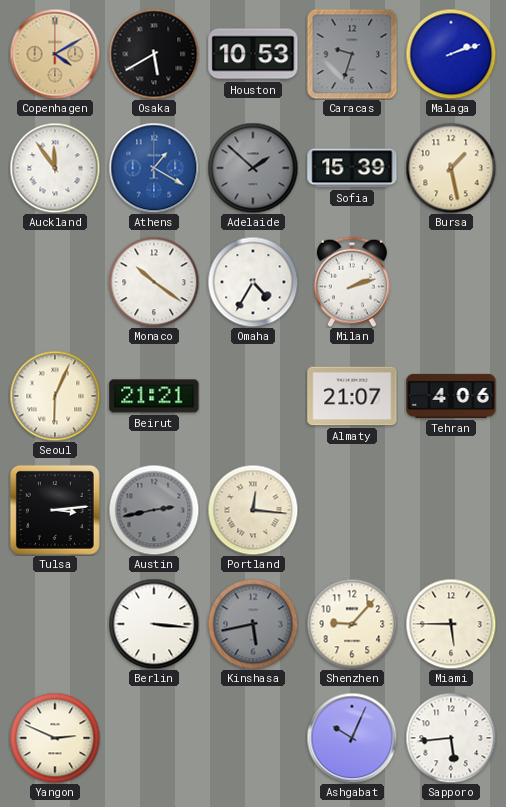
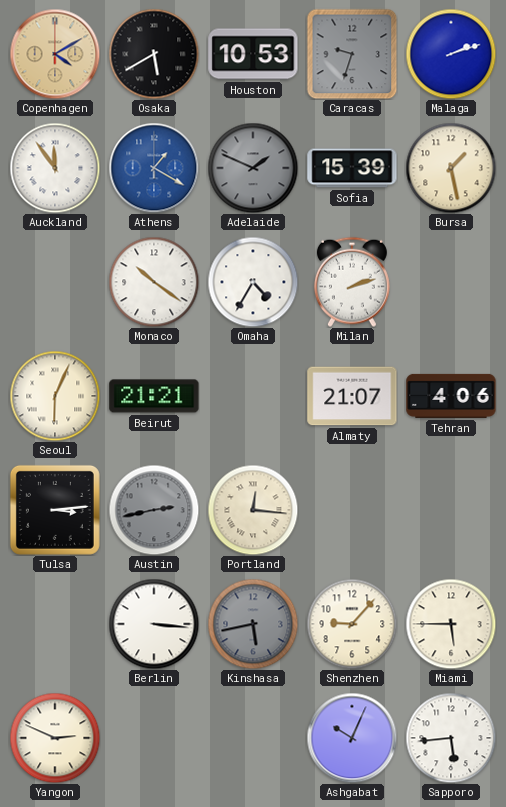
Adelaide: 1:52 -> 1:49 (253, 168)
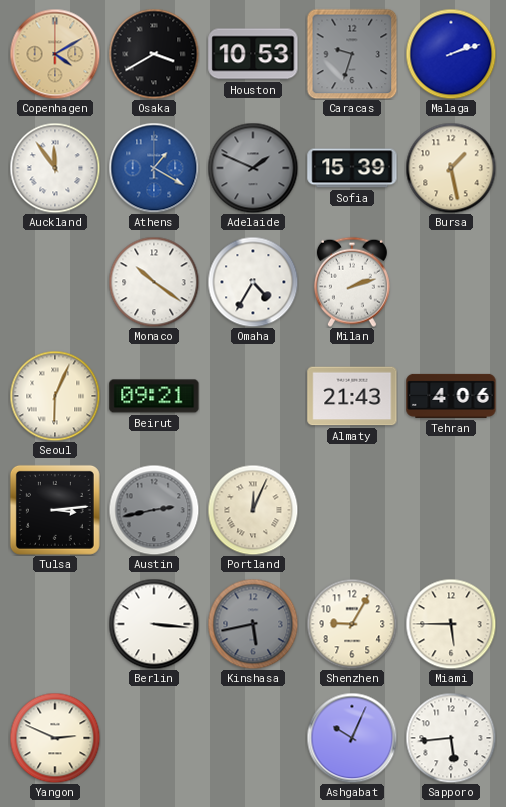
Osaka: 5:40 -> 3:40 (154, 54)
Beirut: 21:21 -> 09:21 (154, 396)
Almaty: 21:07 -> 21:43 (352, 396)
Portland: 12:16 -> 12:04 (253, 510)
Shenzhen: 9:07 -> 9:05 (352, 624)
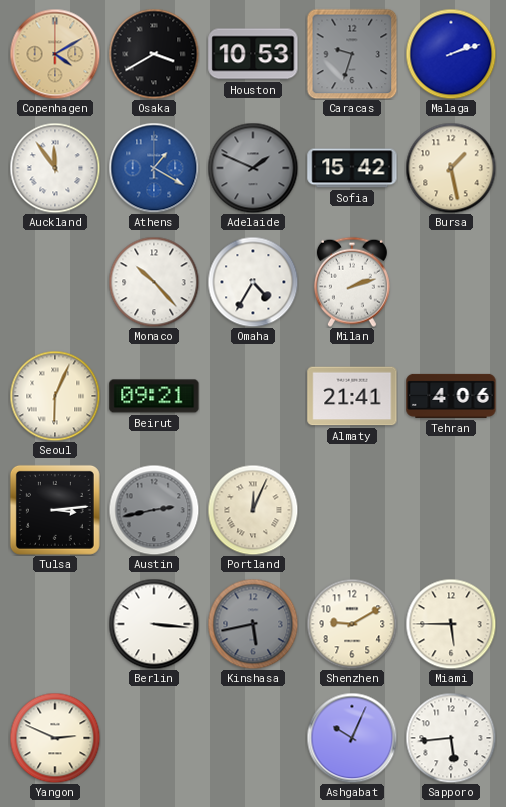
Sofia: 15:39 -> 15:42 (352, 168)
Monaco: 10:21 -> 10:23 (154, 282)
Almaty: 21:43 -> 21:41 (352, 396)
Shenzhen: 9:05 -> 9:10 (352, 624)
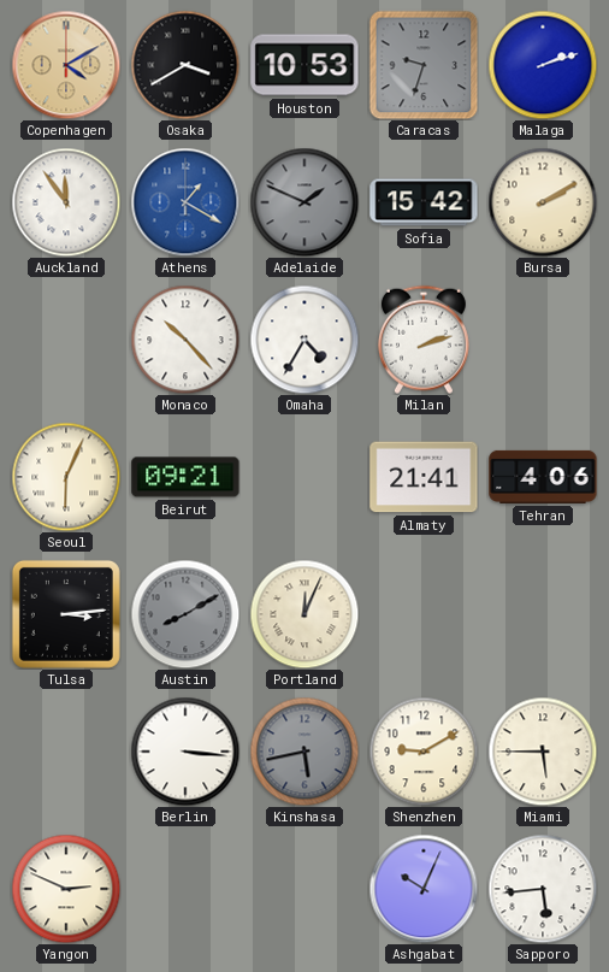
Bursa: 1:28 -> 2:10 (543, 202)
Austin: 2:43 -> 8:10 (185, 614)
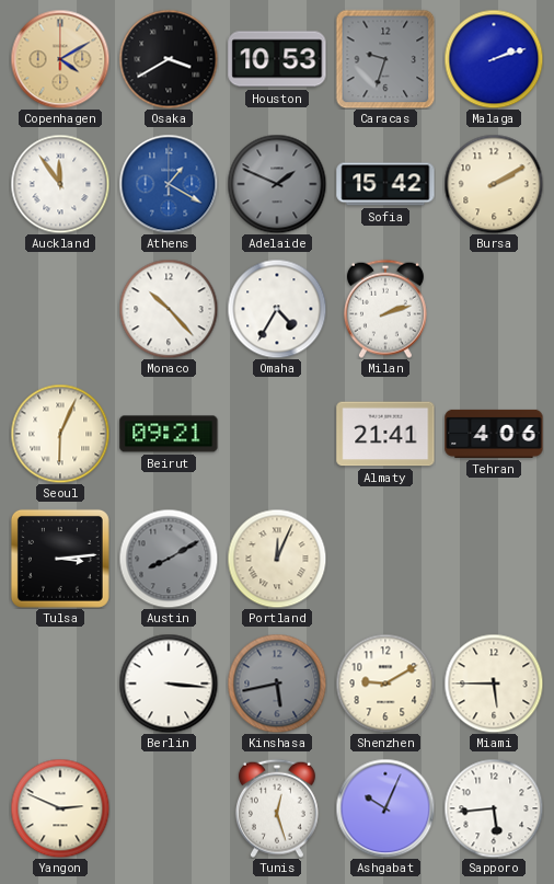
Tunis: none -> 12:27 (277, 808)
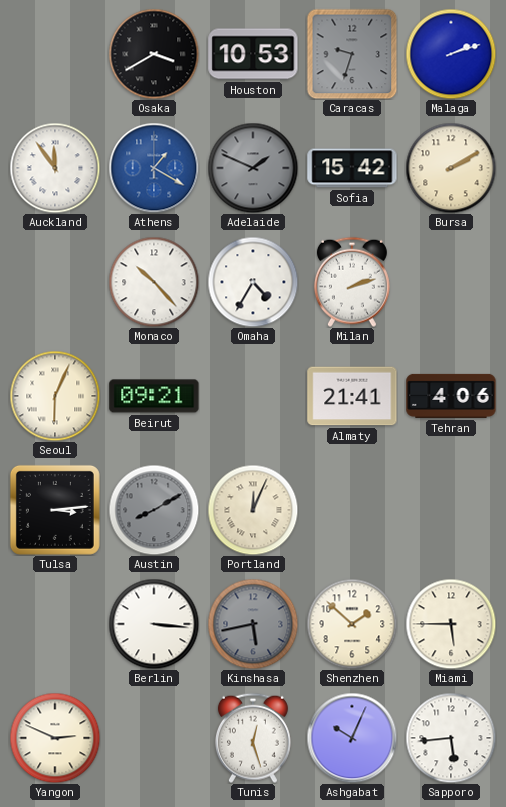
Copenhagen: 4:10 -> none (60, 59)
Shenzhen: 9:10 -> 1:52 (352, 624)
